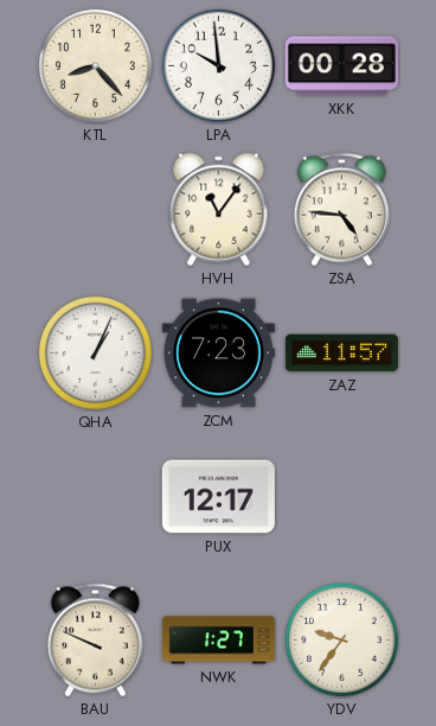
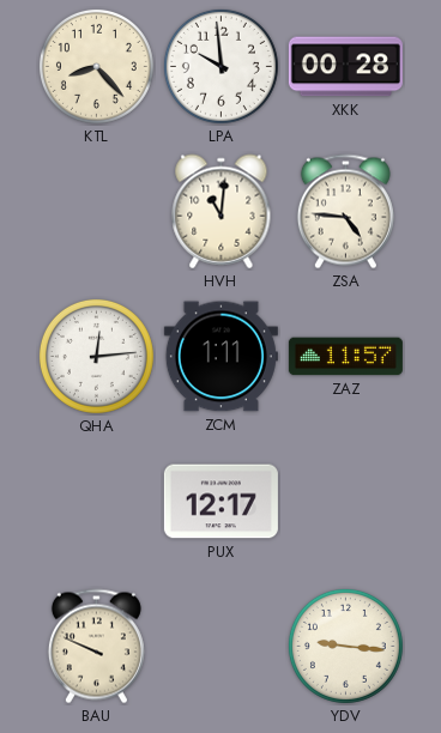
HVH: 11:06 -> 11:01 (222, 212)
QHA: 1:04 -> 12:14 (96, 356)
ZCM: 7:23 -> 1:11 (220, 357)
NWK: 1:27 -> none (218, 641)
YDV: 9:36 -> 9:16 (345, 646)
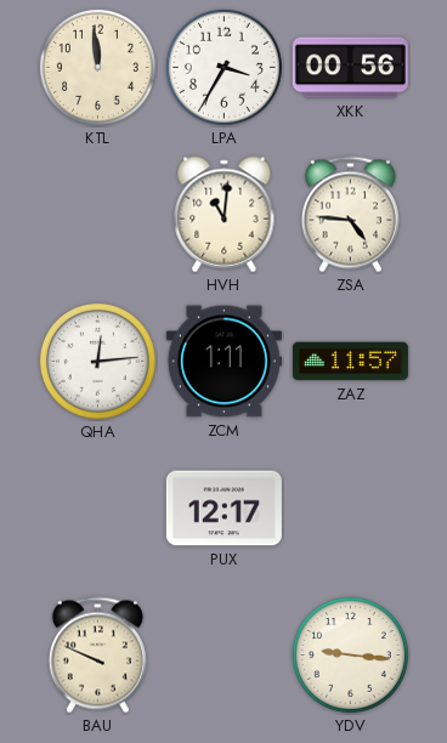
KTL: 8:23 -> 11:59 (97, 67)
LPA: 9:59 -> 3:35 (223, 67)
XKK: 00:28 -> 00:56 (350, 68)
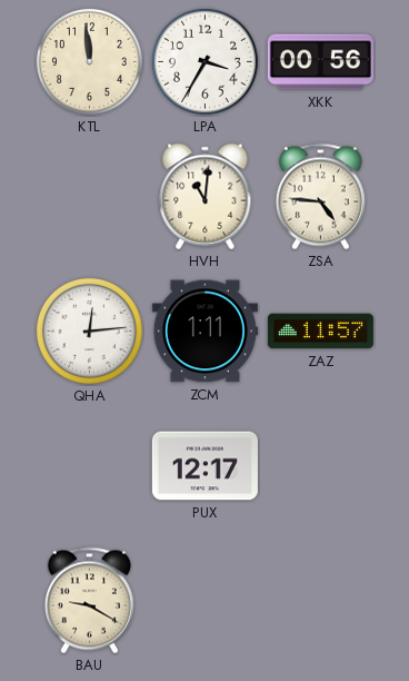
BAU: 9:49 -> 9:20 (89, 601)
YDV: 9:16 -> none (350, 654)
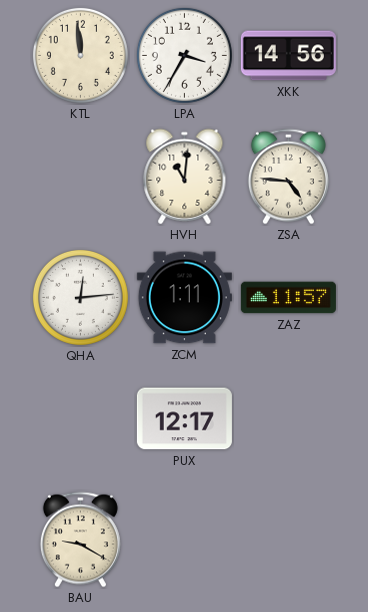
XKK: 00:56 -> 14:56 (288, 56)
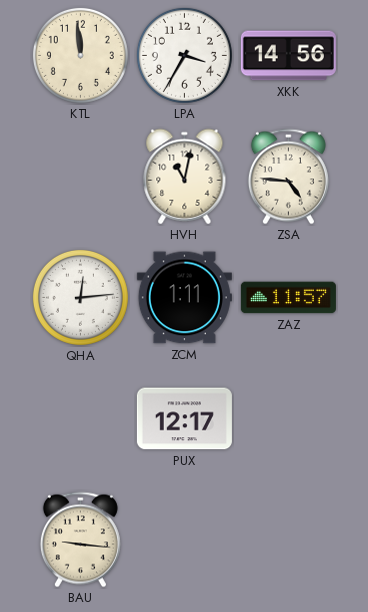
HVH: 11:01 -> 11:02 (185, 177)
BAU: 9:20 -> 9:16 (80, 540)
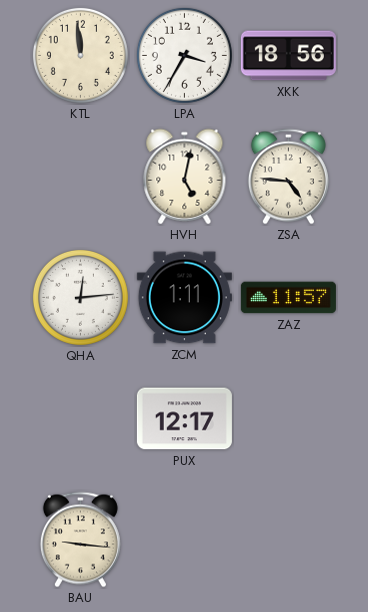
XKK: 14:56 -> 18:56 (288, 56)
HVH: 11:02 -> 5:02 (185, 177)
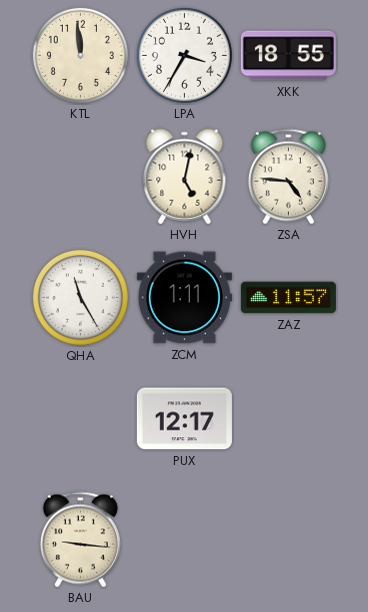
XKK: 18:56 -> 18:55 (288, 56)
QHA: 12:14 -> 11:25 (80, 297)
